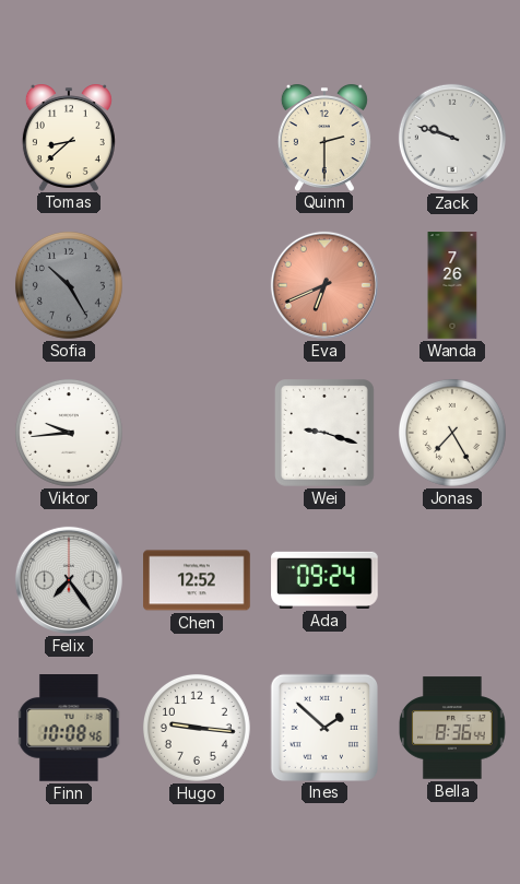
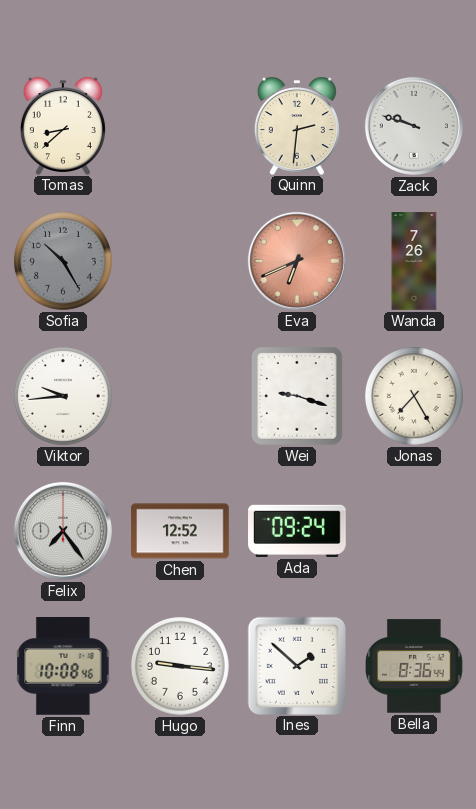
Quinn: 2:30 -> 2:31 (297, 126)
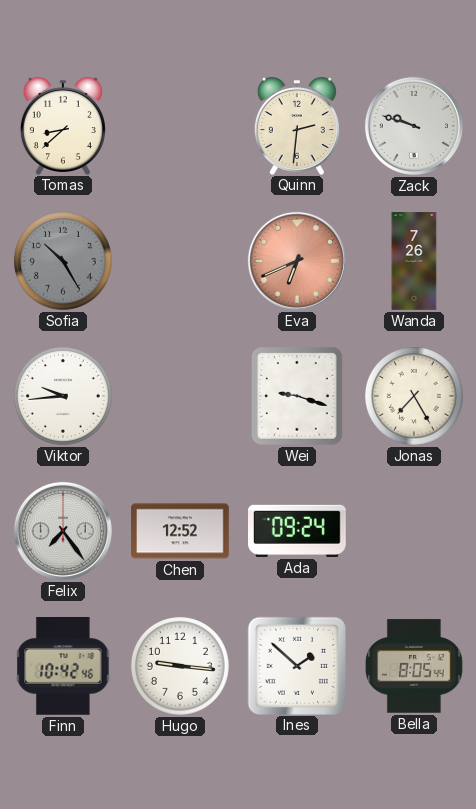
Finn: 10:08 -> 10:42 (63, 667)
Bella: 8:36 -> 8:05 (415, 666)
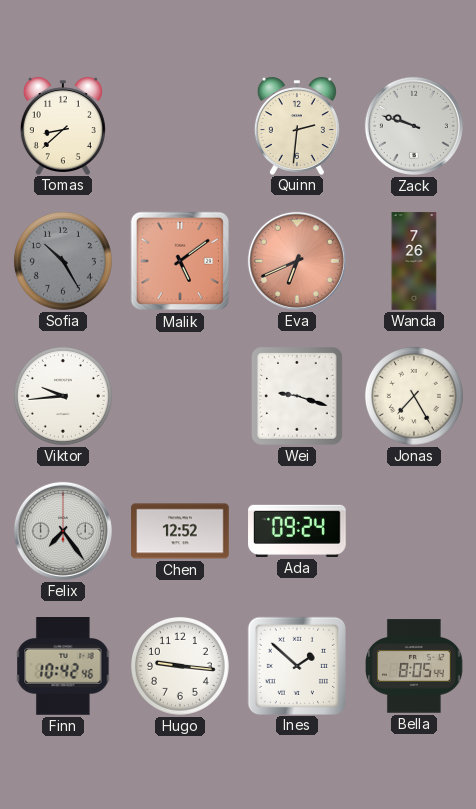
Malik: none -> 5:09 (180, 261)
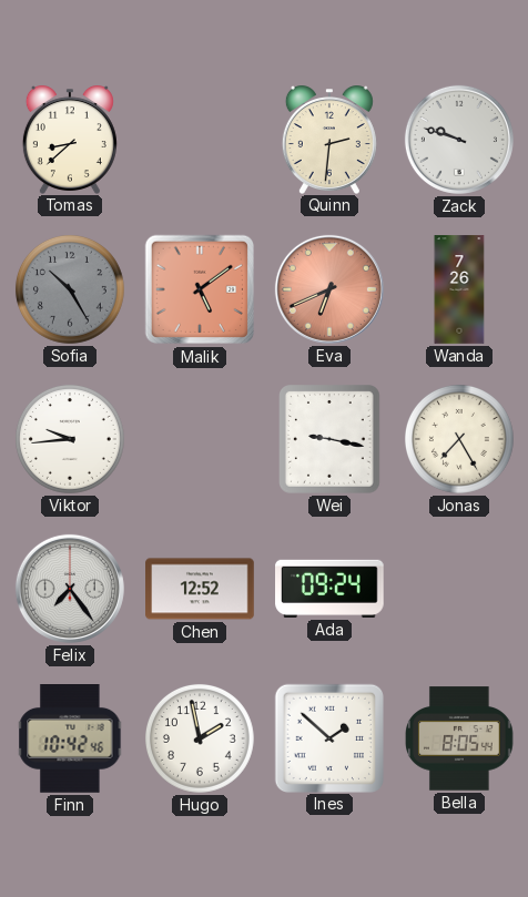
Wei: 9:18 -> 9:17 (331, 440)
Hugo: 9:16 -> 1:58 (200, 738)
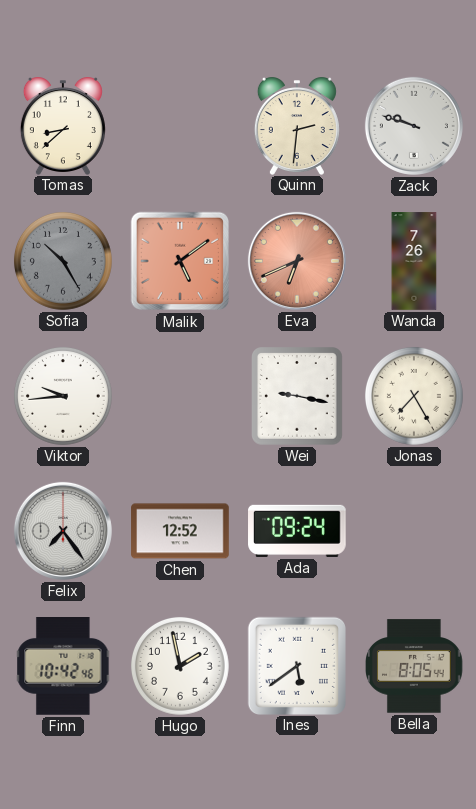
Ines: 1:52 -> 5:39 (296, 665)
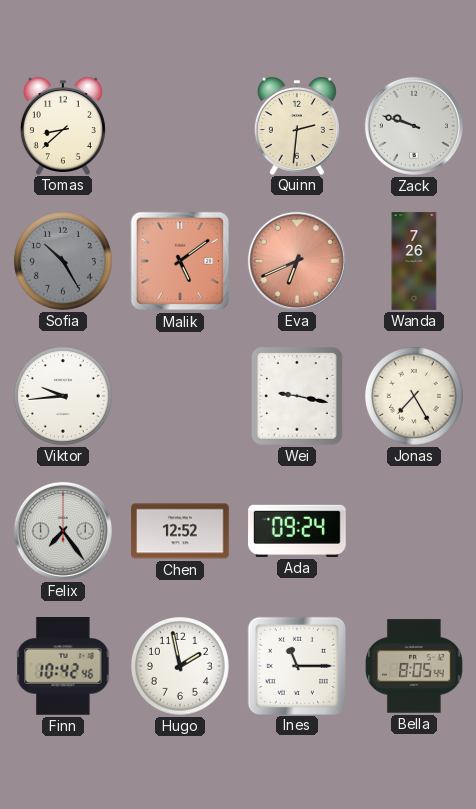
Ines: 5:39 -> 11:15 (296, 665)
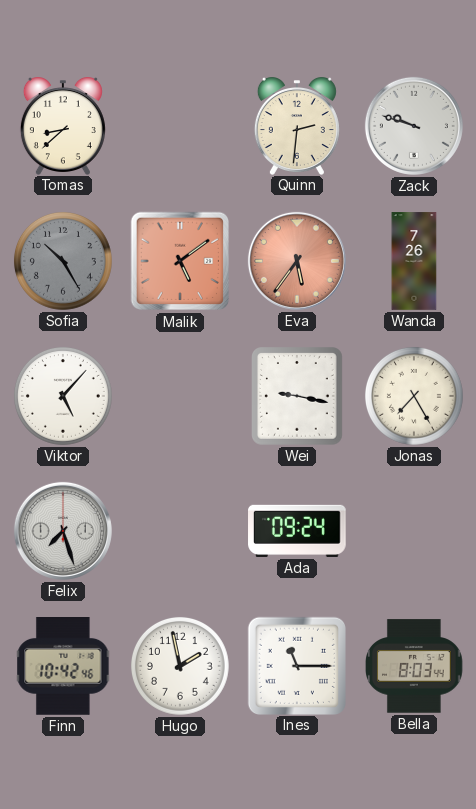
Eva: 6:41 -> 5:36 (297, 261)
Viktor: 9:44 -> 5:07 (63, 396)
Felix: 7:24 -> 7:27 (63, 531)
Chen: 12:52 -> none (180, 531)
Bella: 8:05 -> 8:03 (415, 666)
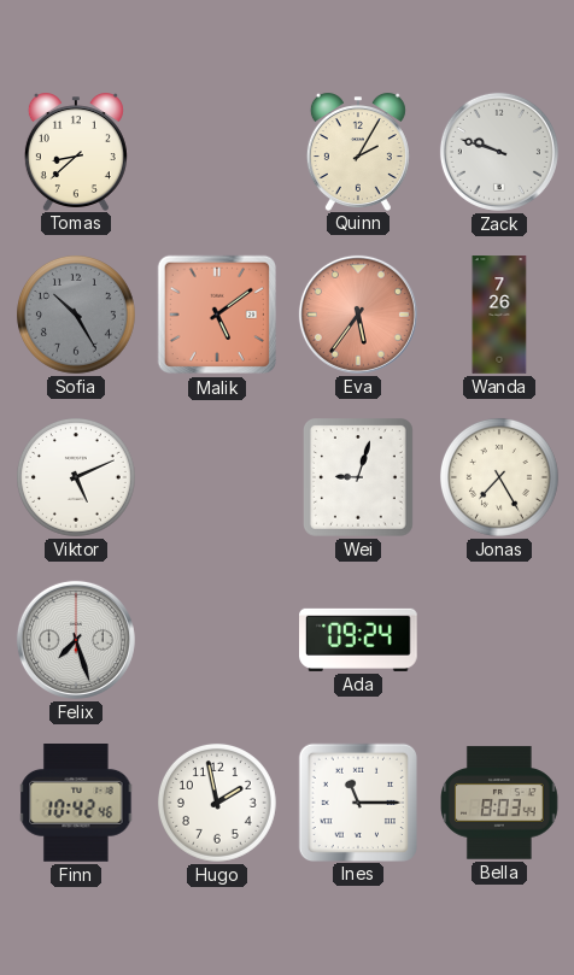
Quinn: 2:31 -> 2:05 (358, 152)
Viktor: 5:07 -> 5:11 (76, 477)
Wei: 9:17 -> 9:03 (359, 478)
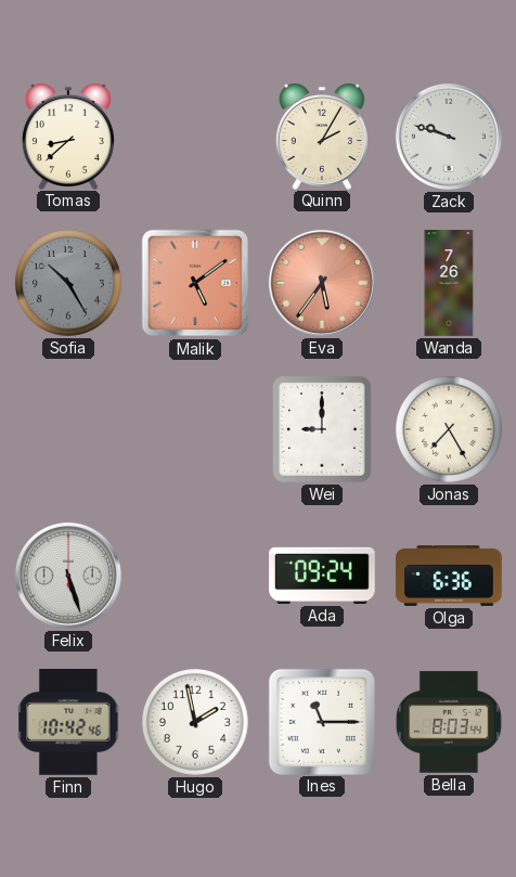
Viktor: 5:11 -> none (76, 477)
Wei: 9:03 -> 9:00 (323, 430)
Felix: 7:27 -> 5:27 (68, 576)
Olga: none -> 6:36 (449, 577)
